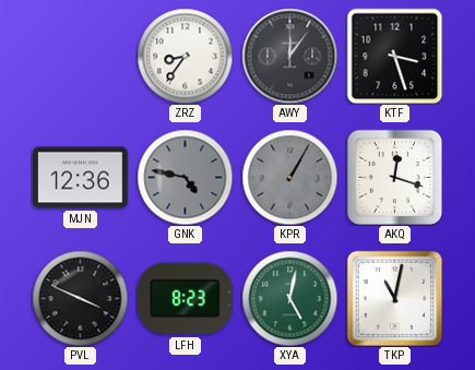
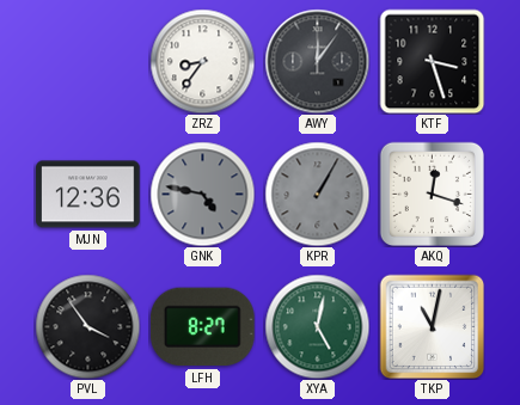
PVL: 3:49 -> 3:54 (87, 326)
LFH: 8:23 -> 8:27 (203, 327)
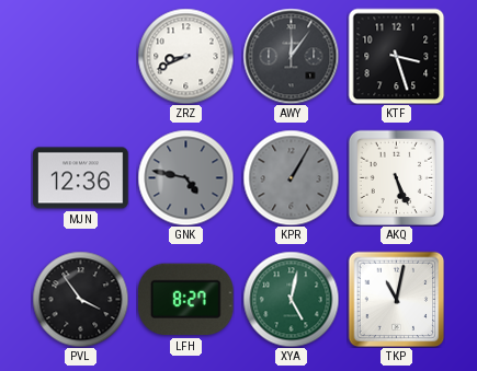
ZRZ: 8:36 -> 8:41 (185, 56)
AKQ: 12:18 -> 5:26 (396, 177)
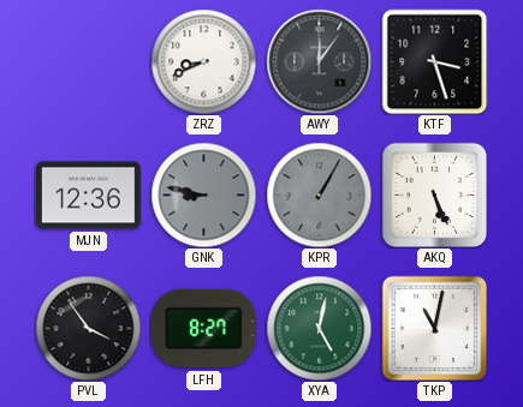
GNK: 4:47 -> 8:47 (203, 194)
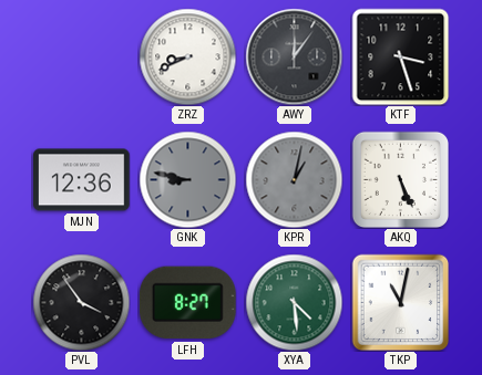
KPR: 1:05 -> 1:02 (294, 179)
XYA: 5:02 -> 4:29 (294, 302)
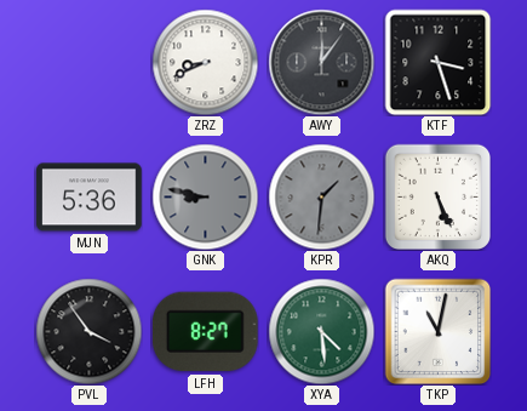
MJN: 12:36 -> 5:36 (90, 198)
KPR: 1:02 -> 1:31 (321, 196)
